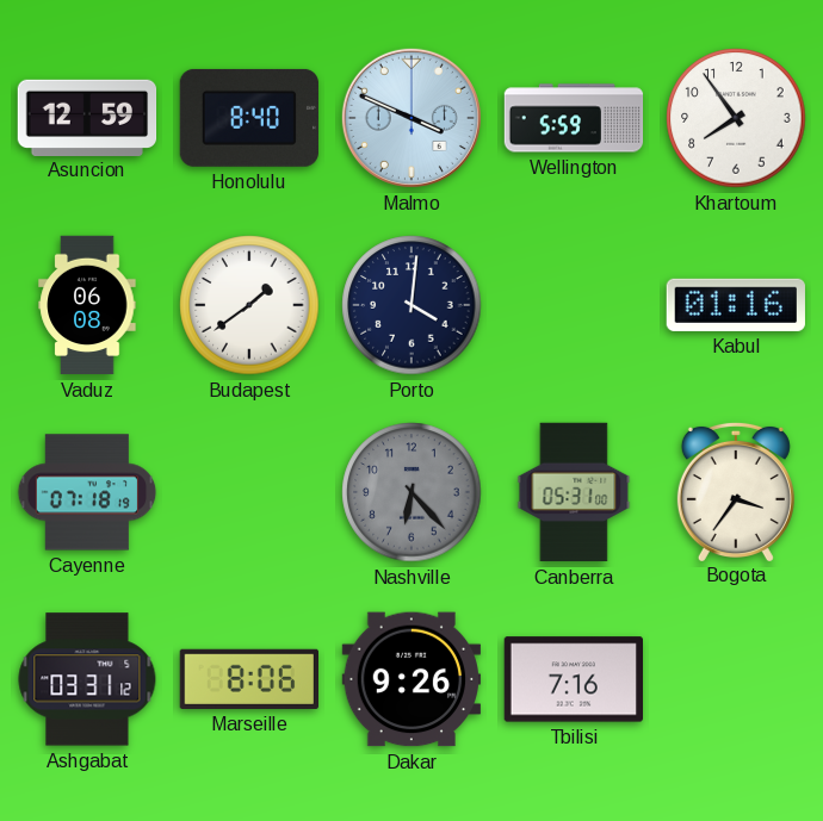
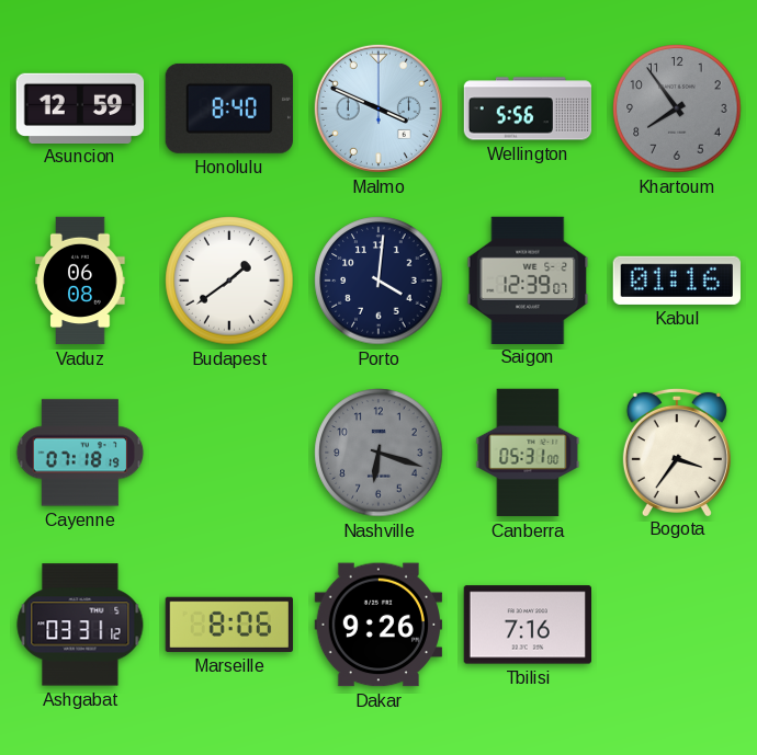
Wellington: 5:59 -> 5:56 (528, 108)
Khartoum dial: white -> grey (677, 108)
Saigon: none -> 12:39 (528, 279)
Nashville: 6:23 -> 6:18 (378, 453)
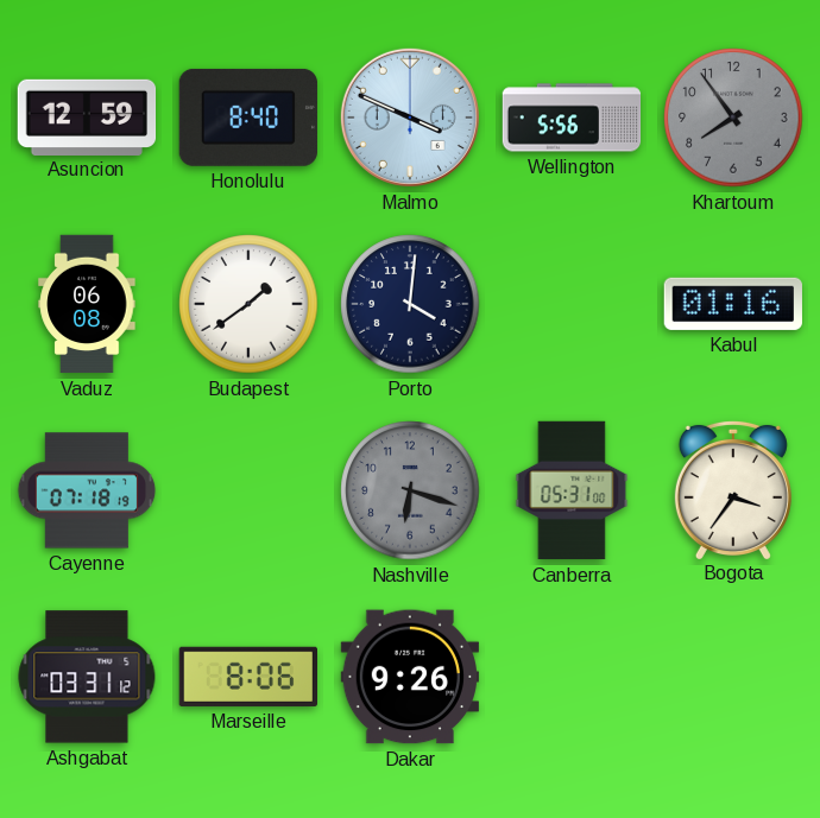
Saigon: 12:39 -> none (528, 279)
Tbilisi: 7:16 -> none (527, 625)
